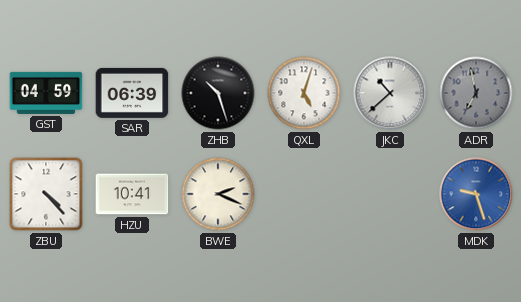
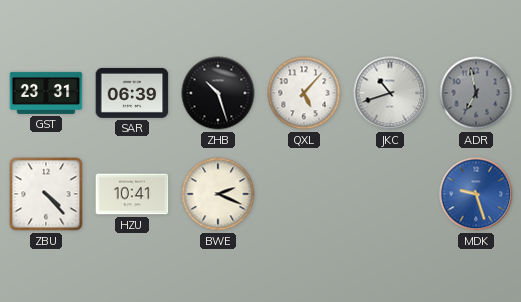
GST: 04:59 -> 23:31 (46, 93)
QXL: 5:03 -> 5:07 (304, 93)
JKC: 10:38 -> 10:42 (390, 93)
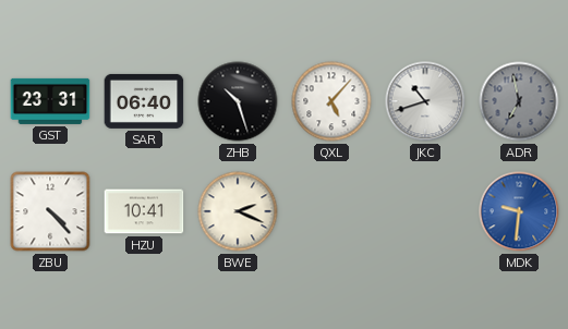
SAR: 06:39 -> 06:40 (144, 101)
MDK: 9:27 -> 9:31 (519, 211)
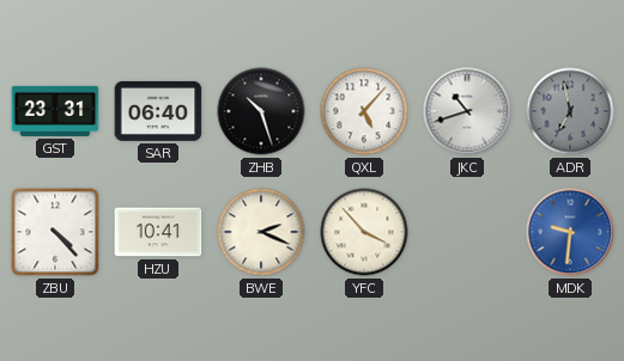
YFC: none -> 3:53 (364, 232)
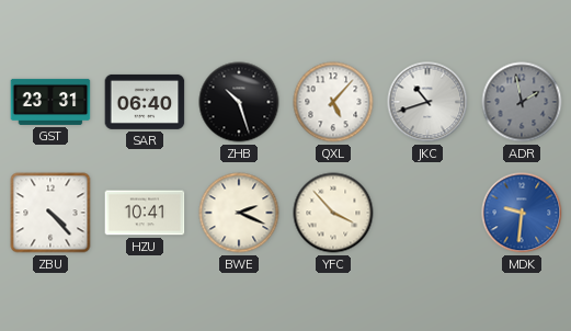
ADR: 6:58 -> 1:58 (522, 102)
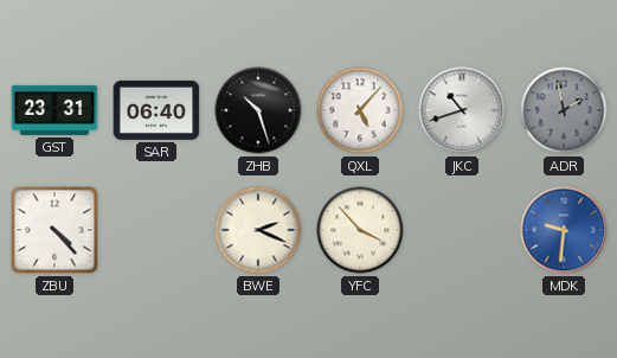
HZU: 10:41 -> none (145, 213)
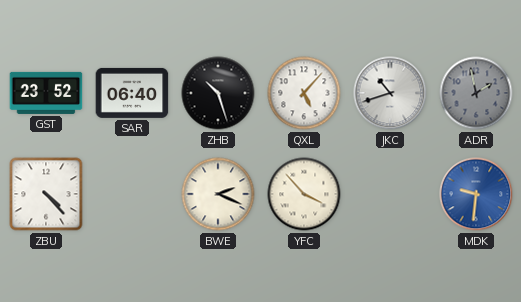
GST: 23:31 -> 23:52 (46, 93)
